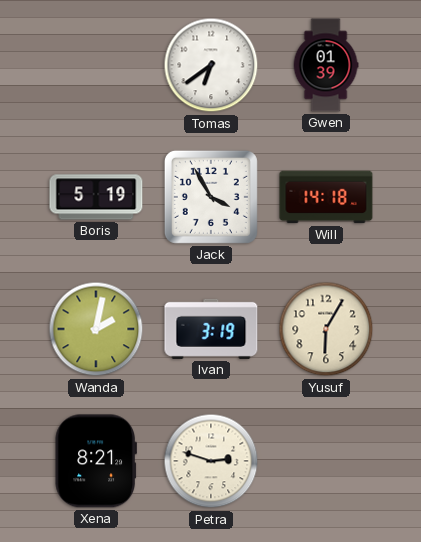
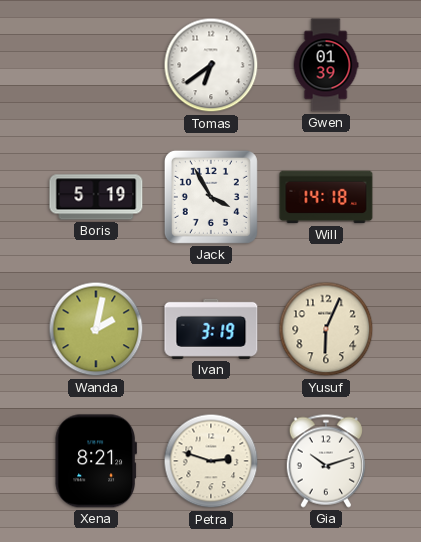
Yusuf: 6:05 -> 6:04 (326, 329)
Gia: none -> 10:12 (325, 461)
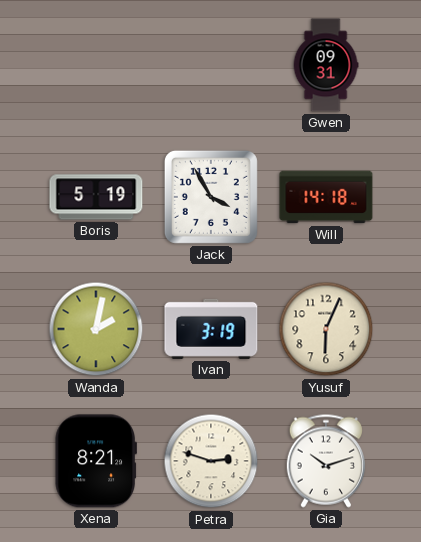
Tomas: 6:39 -> none (211, 65)
Gwen: 01:39 -> 09:31 (326, 65)
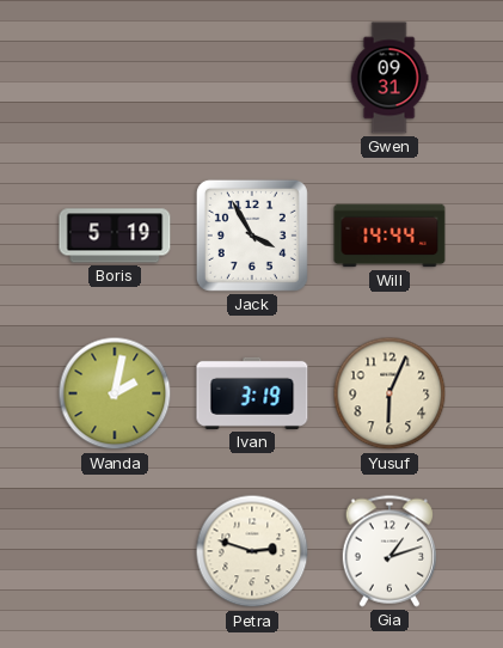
Will: 14:18 -> 14:44 (389, 236)
Xena: 8:21 -> none (96, 461)
Gia: 10:12 -> 1:12 (388, 551)
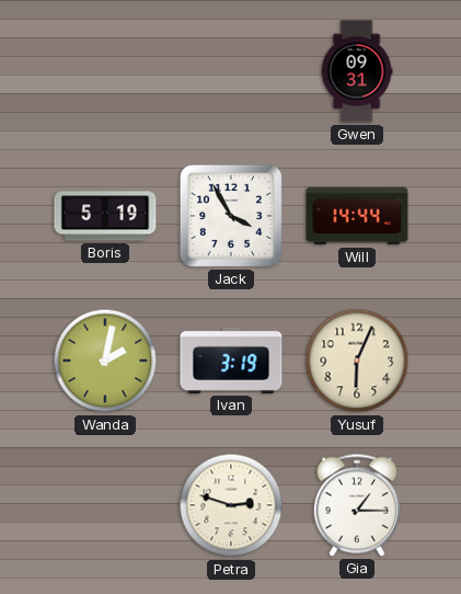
Gia: 1:12 -> 1:15 (356, 505)
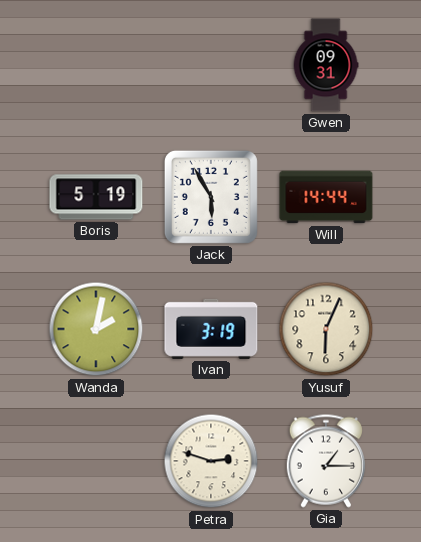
Jack: 3:55 -> 5:55 (211, 197)
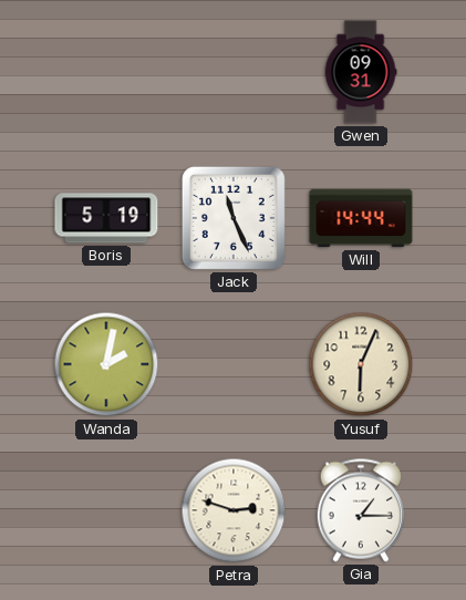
Jack: 5:55 -> 11:26 (234, 218)
Ivan: 3:19 -> none (211, 329)
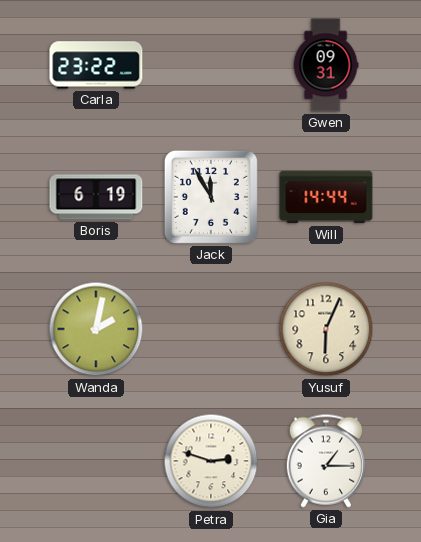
Carla: none -> 23:22 (96, 65)
Boris: 5:19 -> 6:19 (96, 197)
Jack: 11:26 -> 11:55 (211, 197)
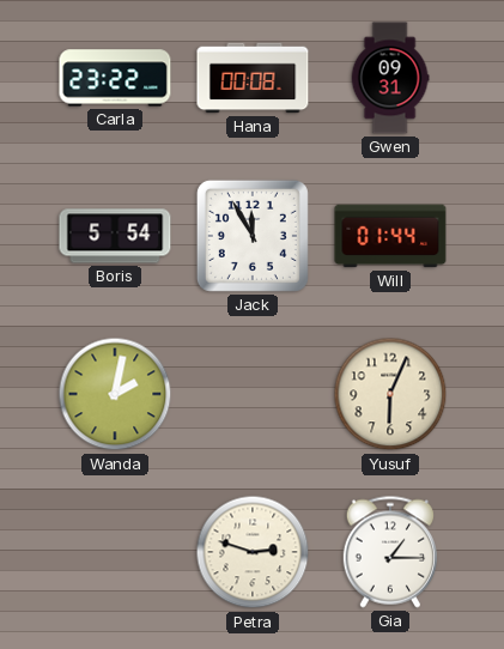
Hana: none -> 00:08 (253, 78)
Boris: 6:19 -> 5:54 (115, 236)
Will: 14:44 -> 01:44 (390, 236)
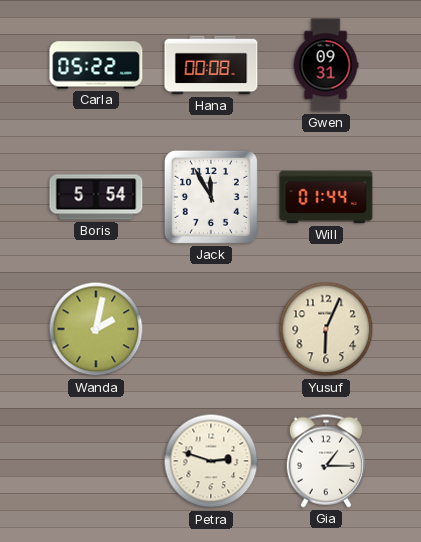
Carla: 23:22 -> 05:22 (96, 65)
